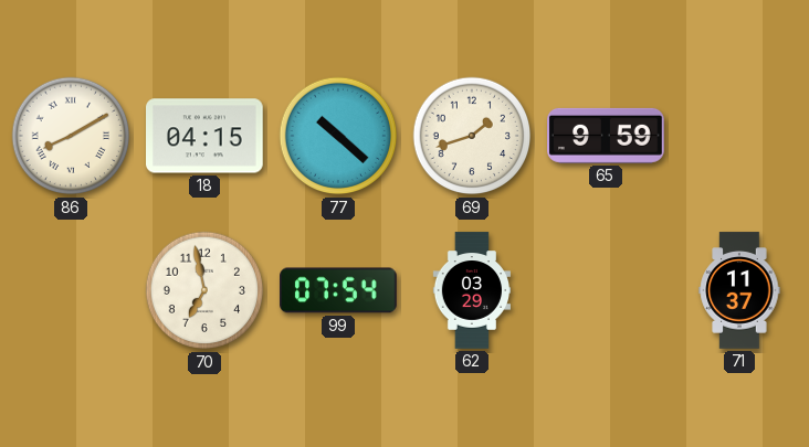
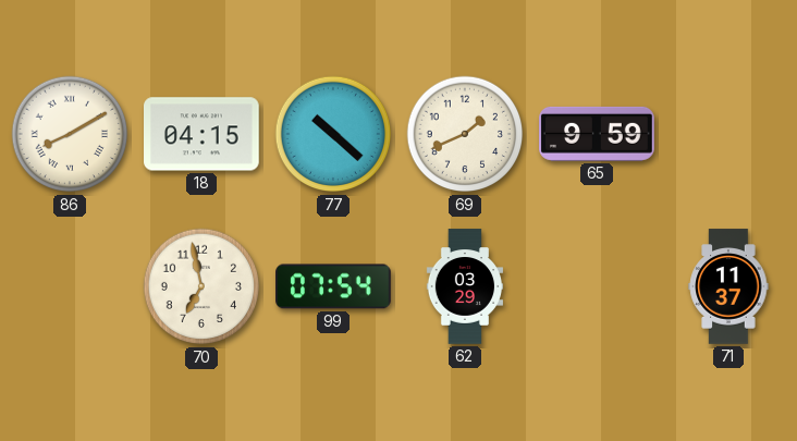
69: 1:42 -> 1:41 (465, 134)
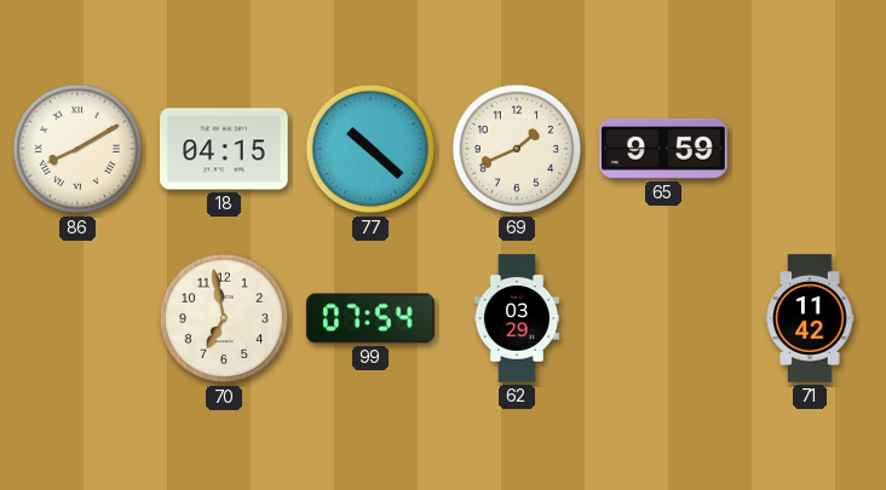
71: 11:37 -> 11:42 (810, 318)
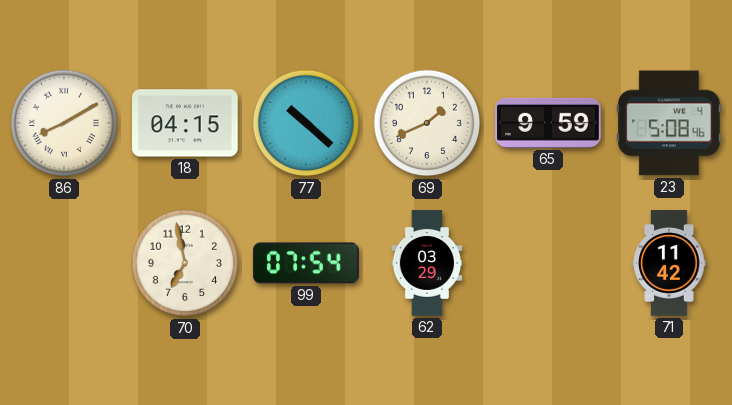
23: none -> 5:08 (670, 123)
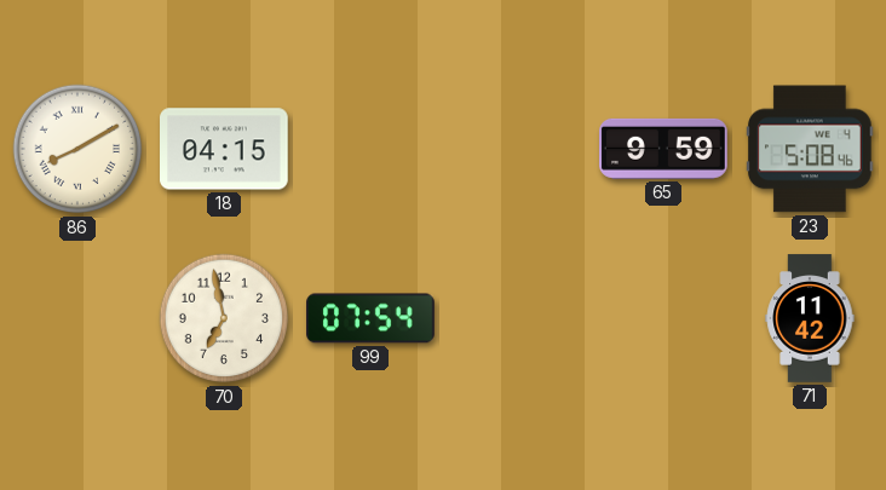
77: 10:22 -> none (306, 123)
69: 1:41 -> none (427, 123)
62: 03:29 -> none (426, 263)
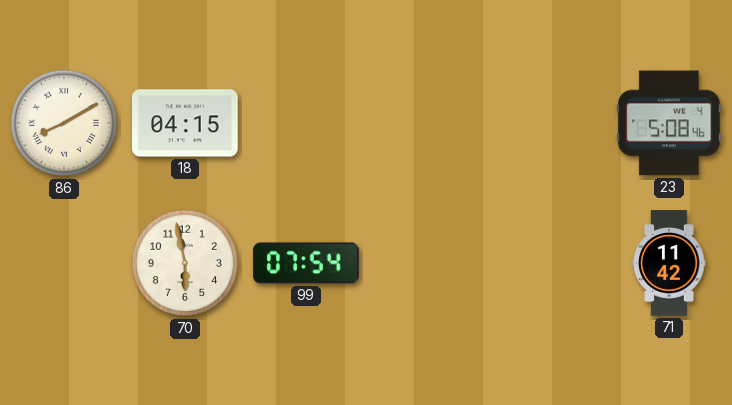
65: 9:59 -> none (663, 149)
70: 6:58 -> 5:58 (185, 263)
